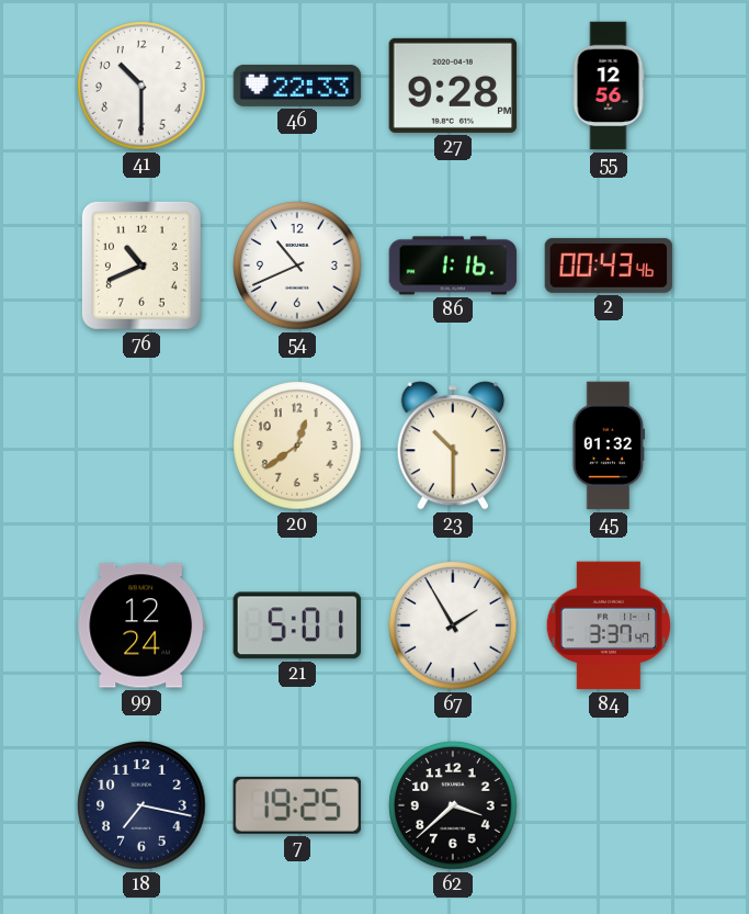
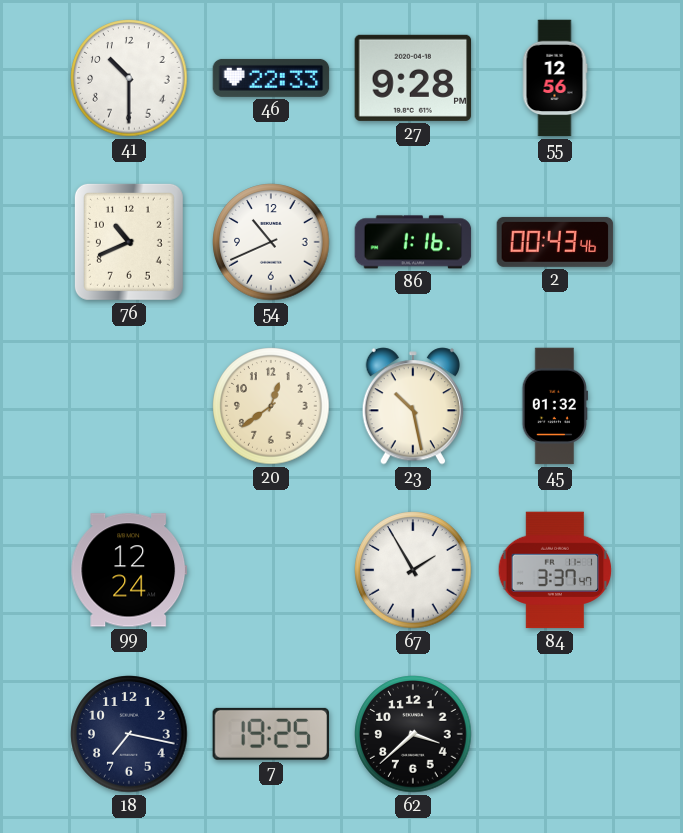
23: 10:30 -> 10:28 (413, 406)
21: 5:01 -> none (296, 625)
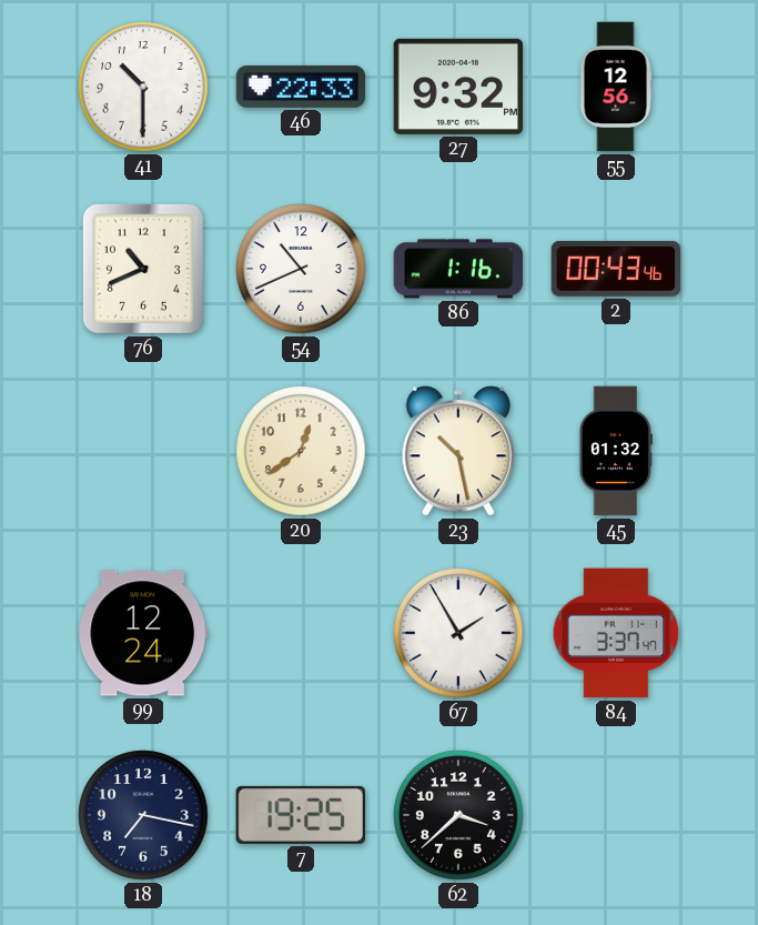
27: 9:28 -> 9:32 (458, 87)
